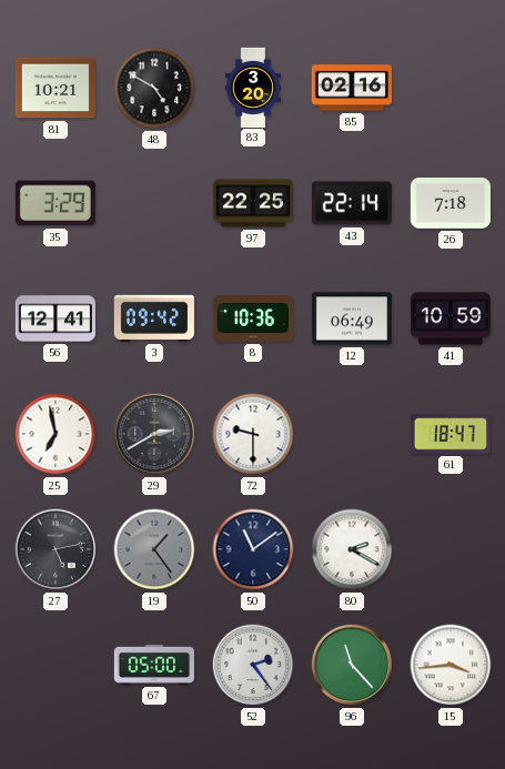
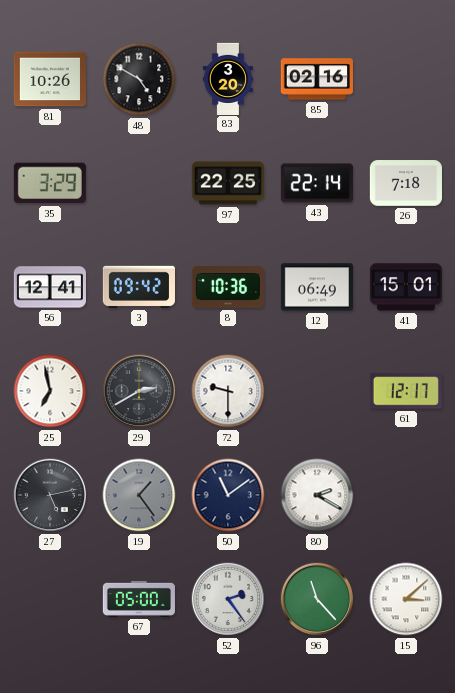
81: 10:21 -> 10:26 (50, 79)
41: 10:59 -> 15:01 (406, 287)
61: 18:47 -> 12:17 (406, 391)
15: 3:44 -> 3:08 (406, 599)
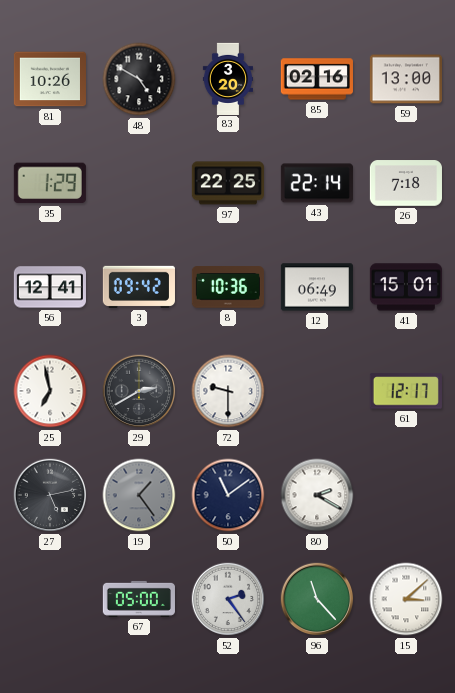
59: none -> 13:00 (406, 79)
35: 3:29 -> 1:29 (50, 183)
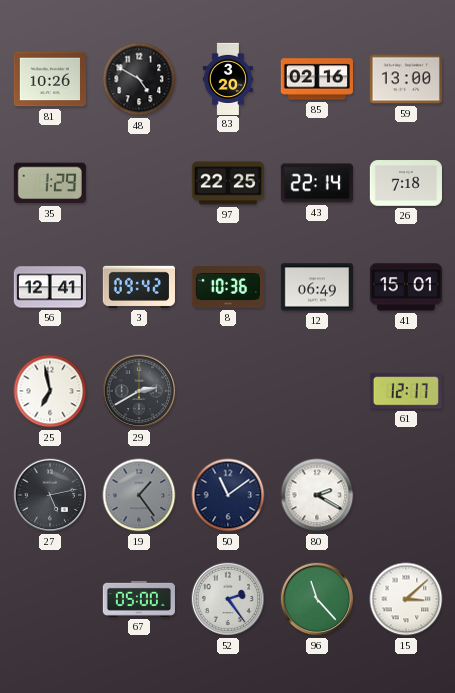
72: 9:30 -> none (228, 391)
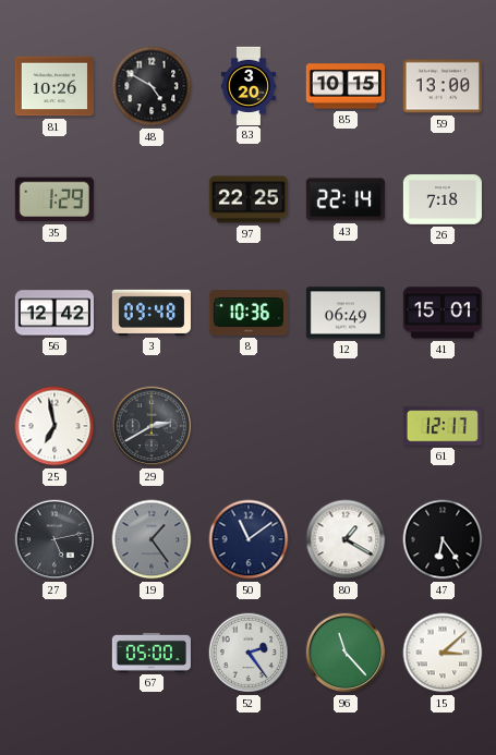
85: 02:16 -> 10:15 (346, 86)
56: 12:41 -> 12:42 (55, 313)
3: 09:42 -> 09:48 (152, 313)
80: 2:20 -> 1:20 (346, 539)
47: none -> 6:24 (443, 539)
